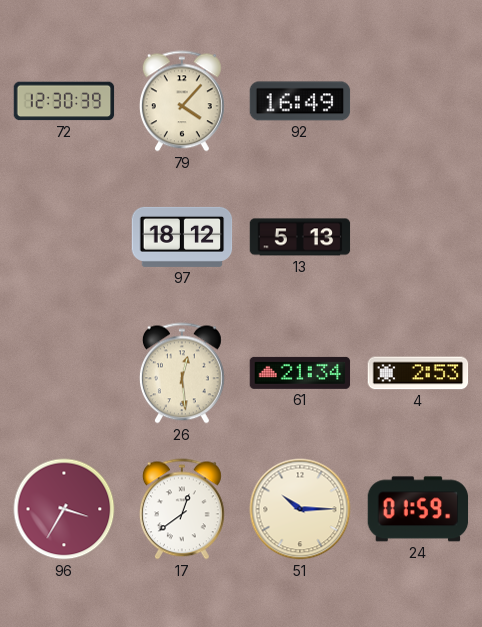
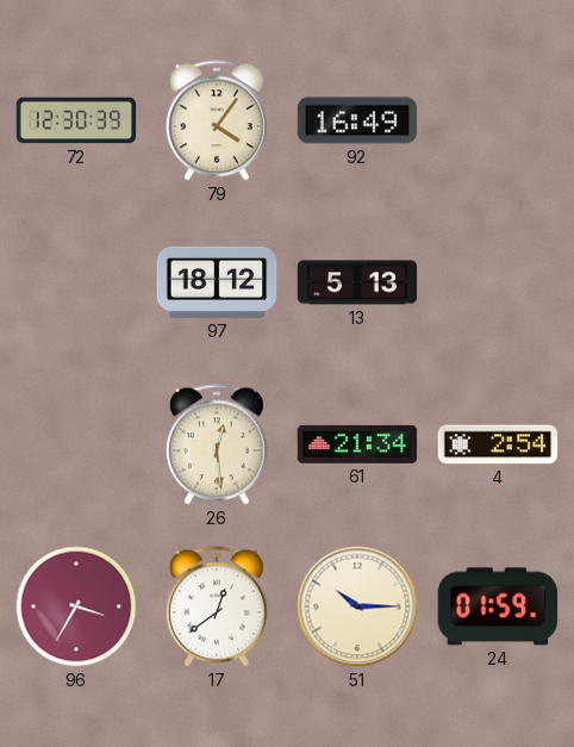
79: 4:07 -> 4:06 (217, 120)
4: 2:53 -> 2:54 (498, 444)
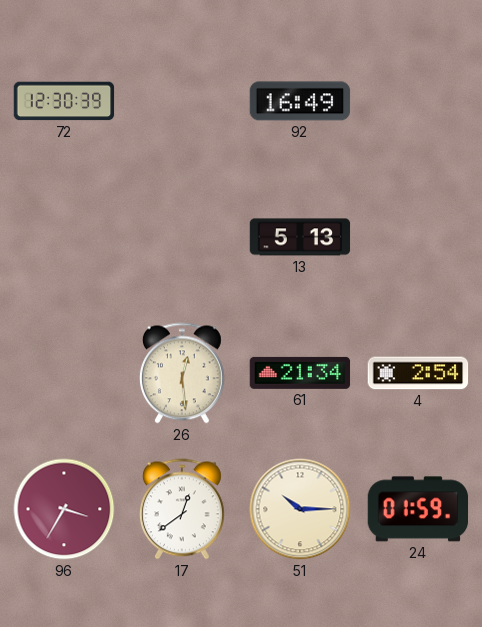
79: 4:06 -> none (217, 120)
97: 18:12 -> none (217, 282)
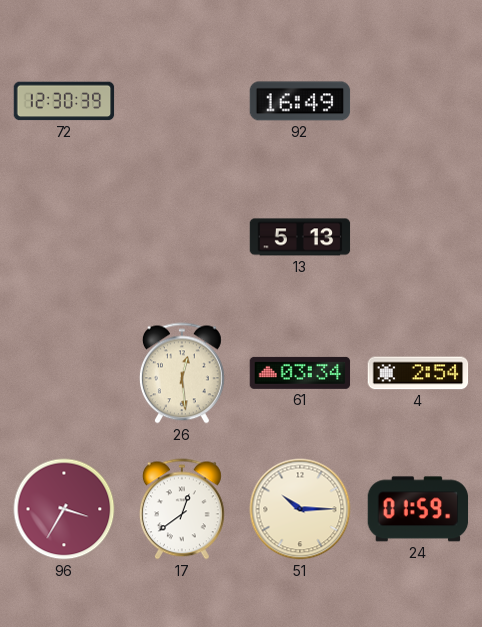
61: 21:34 -> 03:34 (300, 373)
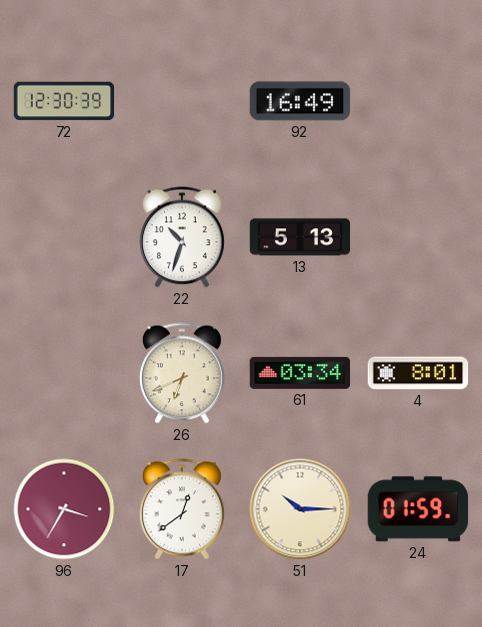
22: none -> 10:33 (182, 237)
26: 12:29 -> 6:41 (182, 373)
4: 2:54 -> 8:01 (418, 373)
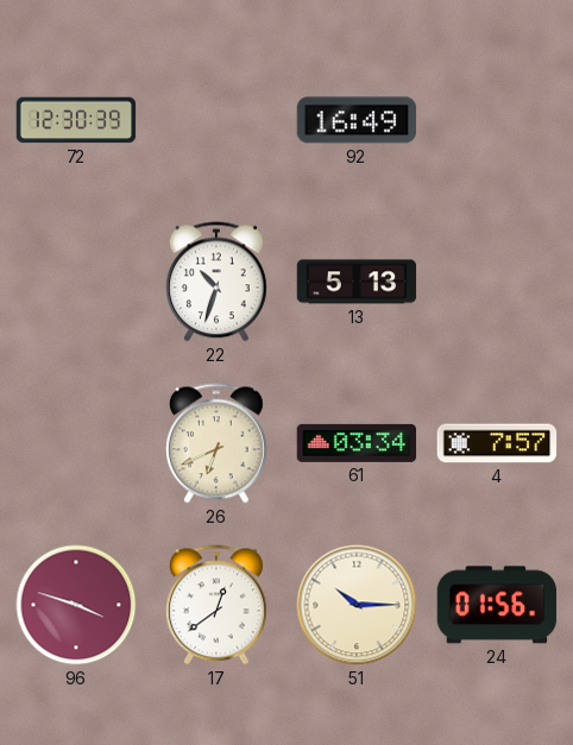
4: 8:01 -> 7:57 (497, 443)
96: 3:35 -> 3:48 (76, 605)
24: 01:59 -> 01:56 (497, 605)
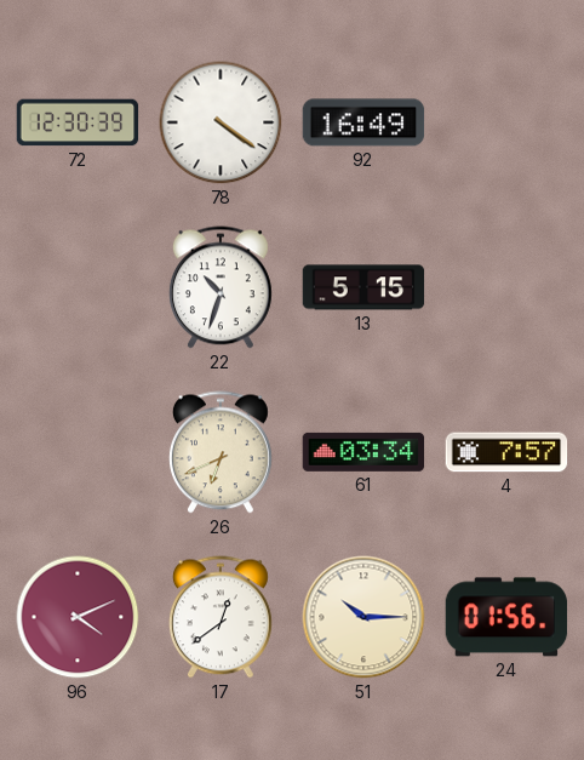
78: none -> 4:21 (221, 122)
13: 5:13 -> 5:15 (363, 287)
96: 3:48 -> 4:11 (78, 617)
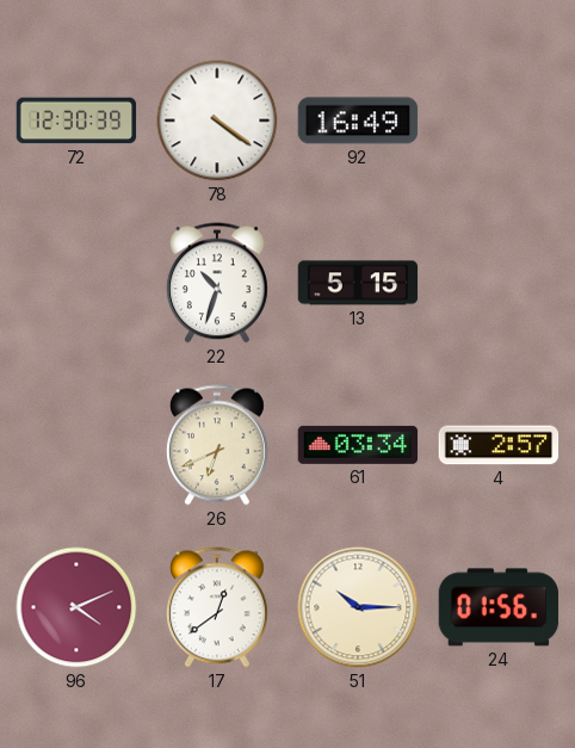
4: 7:57 -> 2:57 (499, 445)
